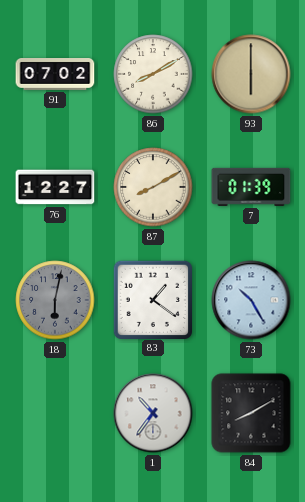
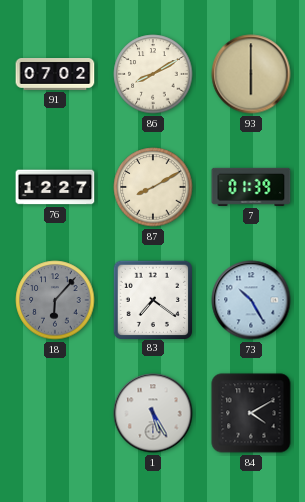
18: 6:02 -> 6:07 (55, 300)
83: 1:21 -> 7:21 (152, 299)
1: 10:36 -> 5:25 (153, 413)
84: 8:10 -> 4:10 (251, 413)
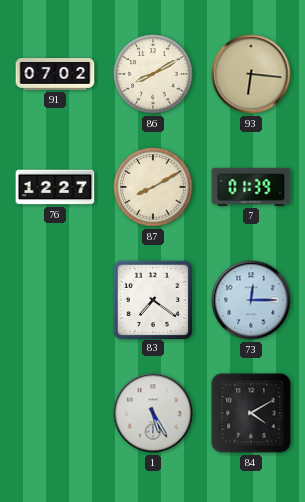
93: 6:00 -> 6:16 (251, 74)
18: 6:07 -> none (55, 300)
73: 10:25 -> 12:15 (251, 300)
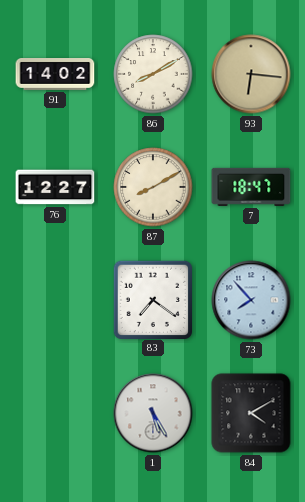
91: 07:02 -> 14:02 (55, 75)
7: 01:39 -> 18:47 (251, 187)
73: 12:15 -> 7:53 (251, 300)
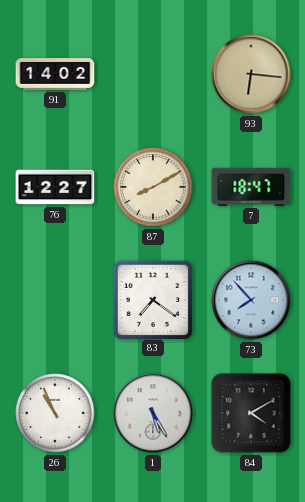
86: 8:10 -> none (153, 74)
26: none -> 10:56 (55, 413)
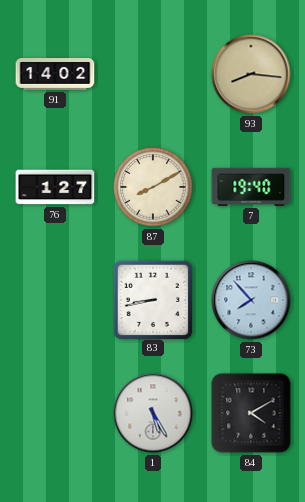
93: 6:16 -> 8:16 (251, 74)
76: 12:27 -> 1:27 (55, 187)
7: 18:47 -> 19:40 (251, 187)
83: 7:21 -> 8:43 (152, 299)
26: 10:56 -> none (55, 413)
